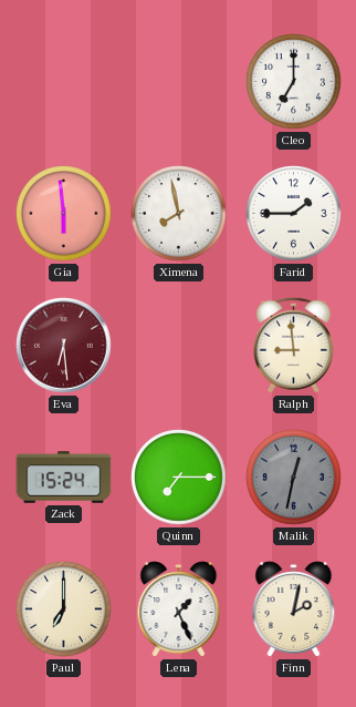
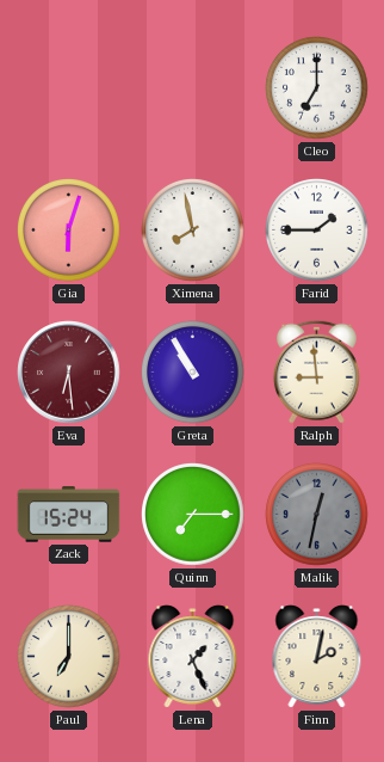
Gia: 5:59 -> 6:03 (69, 231)
Greta: none -> 10:55 (193, 373)
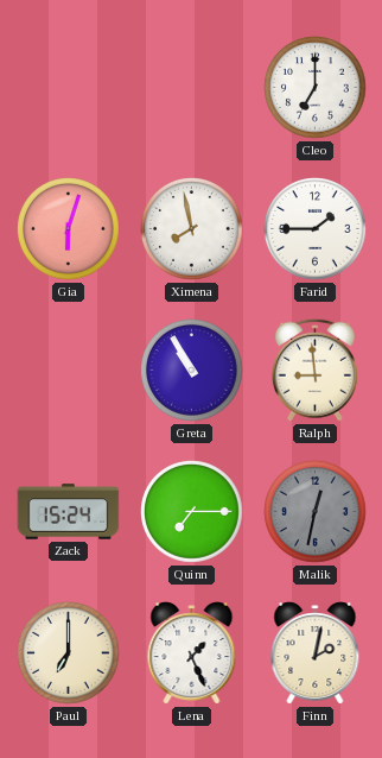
Eva: 6:29 -> none (69, 373)
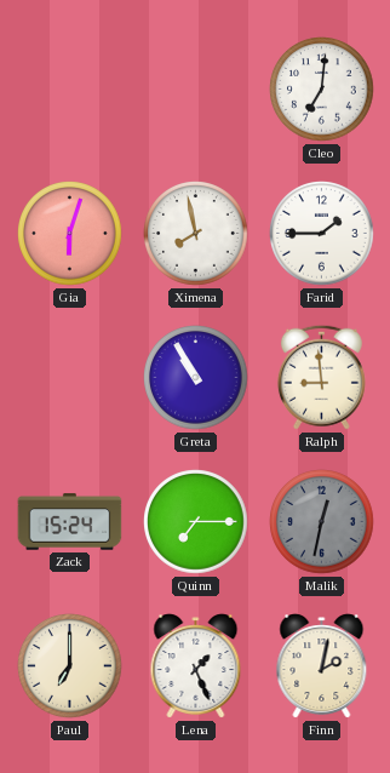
Cleo: 7:00 -> 7:01 (322, 90)
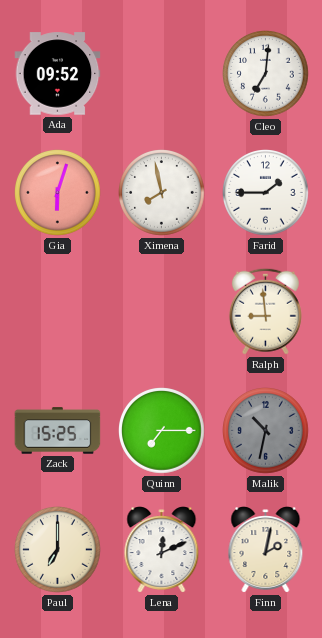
Ada: none -> 09:52 (58, 74)
Greta: 10:55 -> none (196, 378)
Zack: 15:24 -> 15:25 (58, 431)
Malik: 12:32 -> 10:32 (266, 431)
Lena: 1:26 -> 12:11 (162, 550)
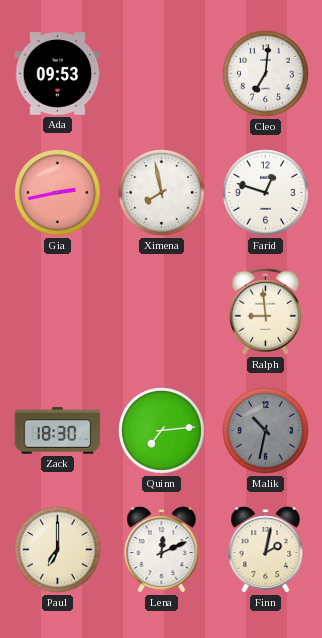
Ada: 09:52 -> 09:53 (58, 74)
Gia: 6:03 -> 2:43 (58, 193)
Farid: 1:45 -> 12:48 (266, 193)
Zack: 15:25 -> 18:30 (58, 431)
Quinn: 7:15 -> 7:14 (162, 431)
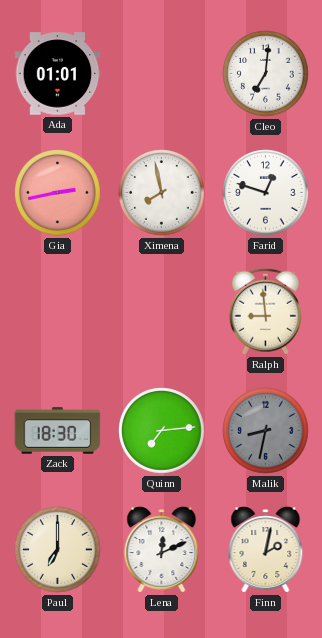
Ada: 09:53 -> 01:01 (58, 74)
Malik: 10:32 -> 8:32 (266, 431)
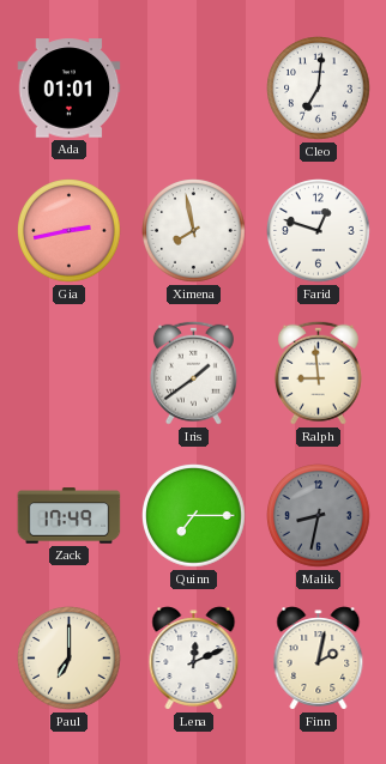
Iris: none -> 1:39 (193, 372)
Zack: 18:30 -> 17:49 (70, 516)
Quinn: 7:14 -> 7:15 (194, 516)
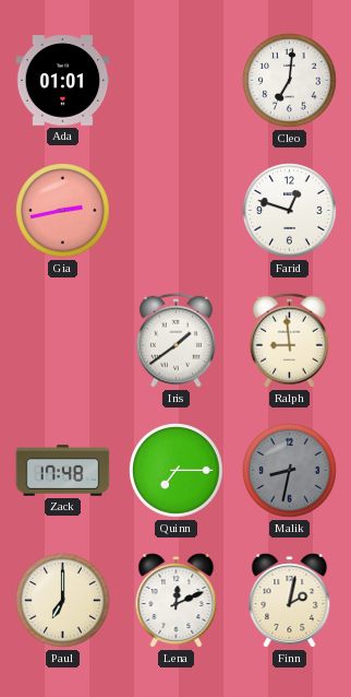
Ximena: 7:58 -> none (194, 231)
Zack: 17:49 -> 17:48 (63, 471)
